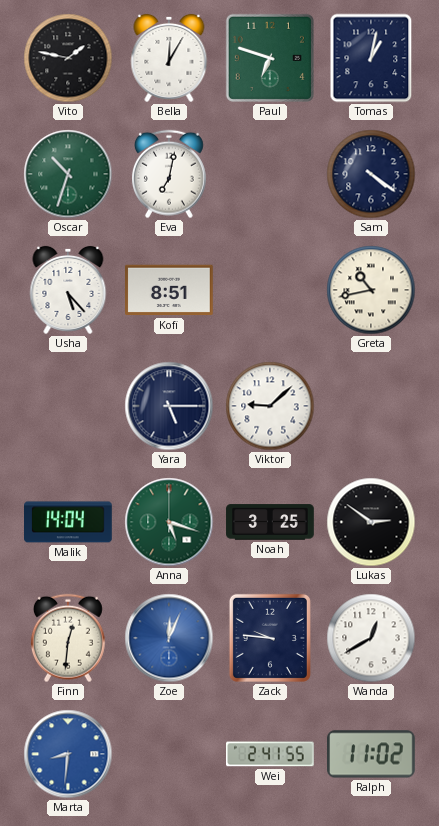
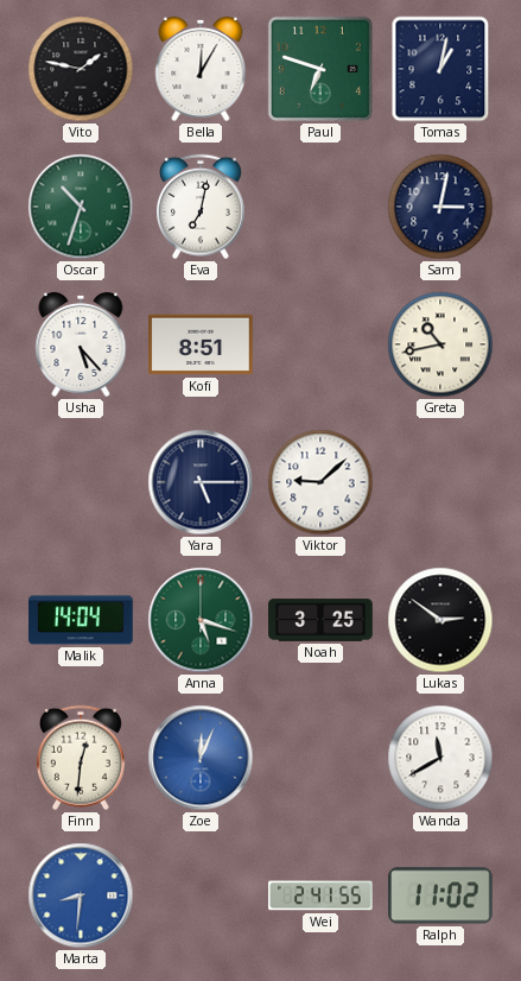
Sam: 4:21 -> 3:02 (440, 207)
Zack: 9:46 -> none (270, 638)
Wanda: 12:40 -> 11:40 (440, 758)
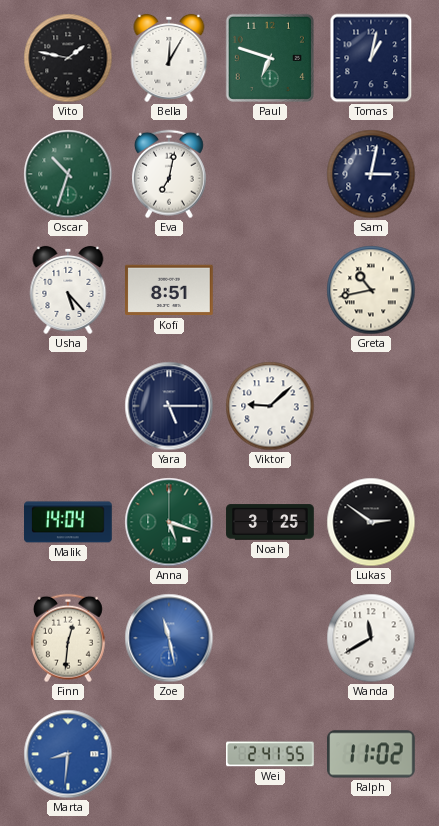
Zoe: 12:04 -> 11:28 (169, 638)
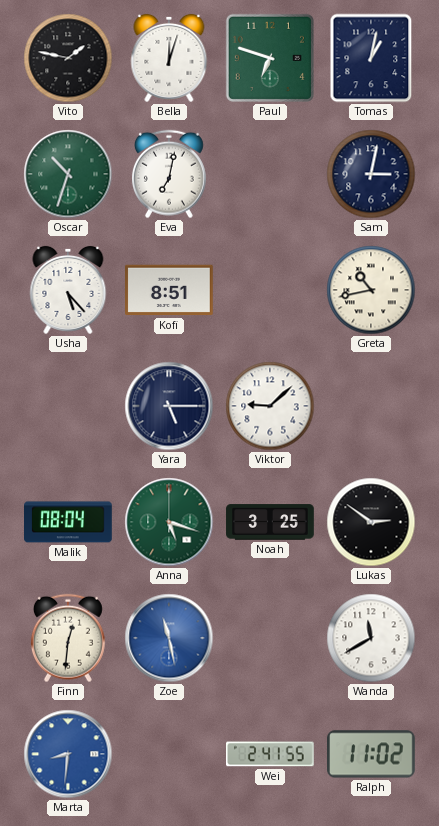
Bella: 12:05 -> 12:03 (169, 58)
Malik: 14:04 -> 08:04 (69, 522)
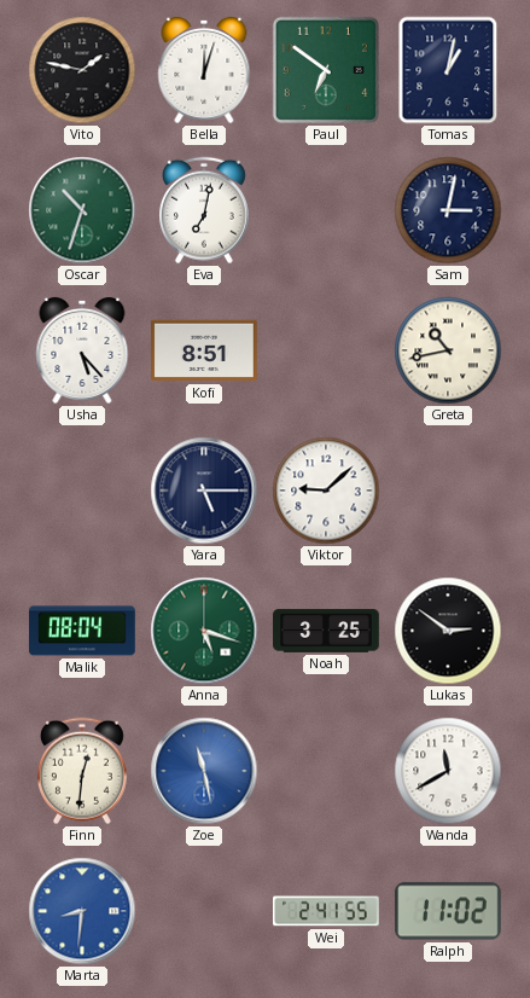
Paul: 6:48 -> 6:51 (326, 70)
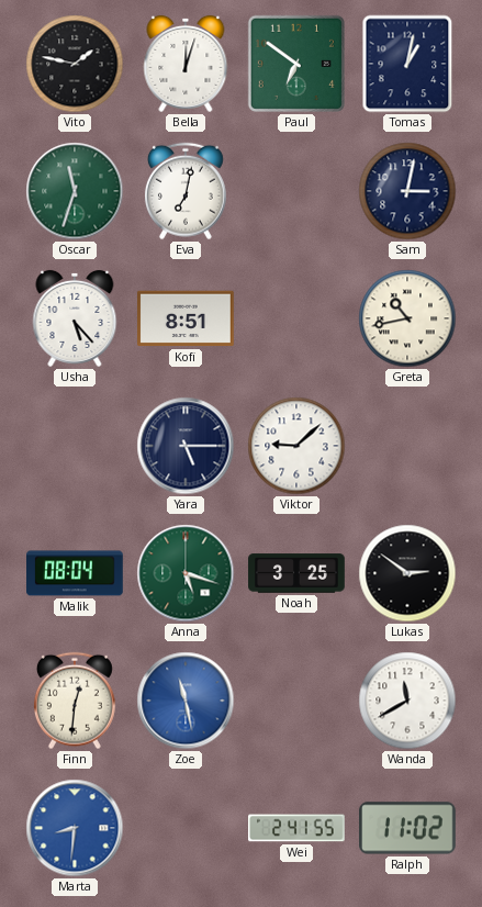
Oscar: 10:33 -> 11:33 (75, 191)
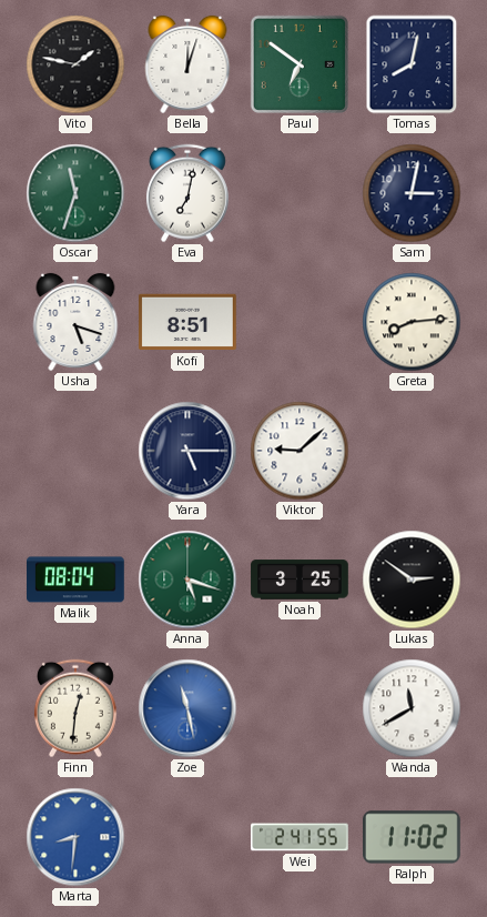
Tomas: 1:02 -> 8:02 (412, 64)
Usha: 5:23 -> 5:18 (75, 322)
Greta: 10:43 -> 8:14 (412, 322)
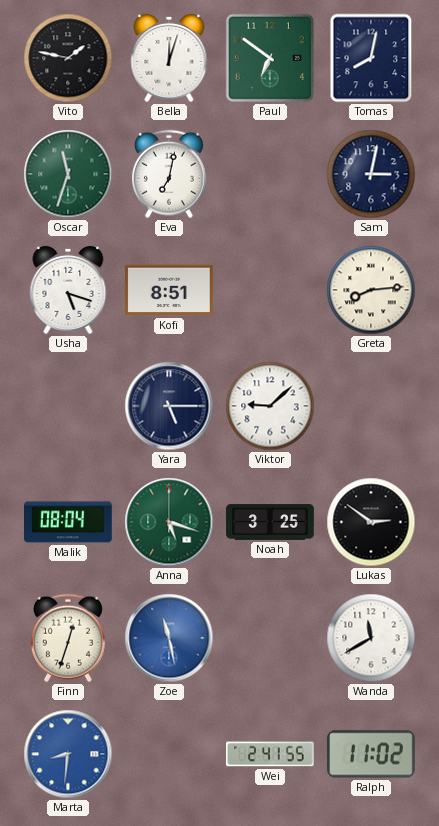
Finn: 12:31 -> 12:33 (68, 638)
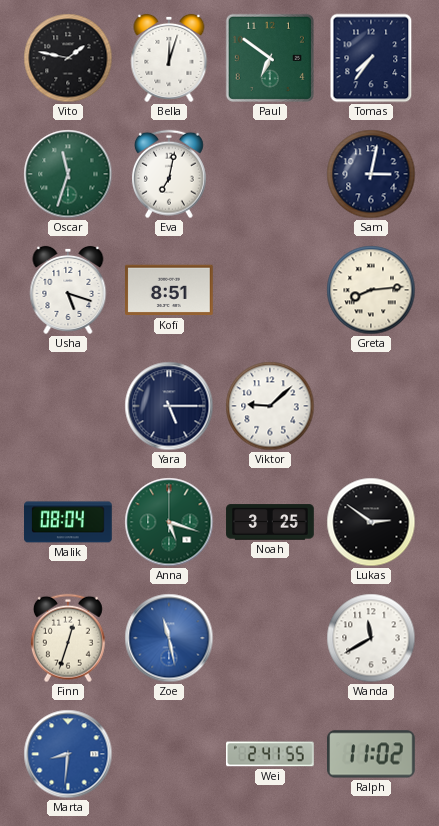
Tomas: 8:02 -> 7:36 (371, 58)
